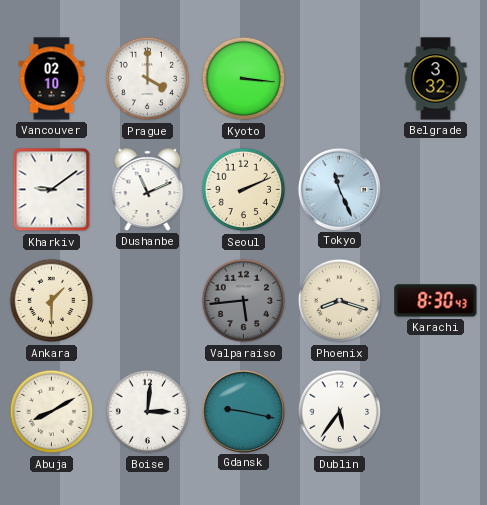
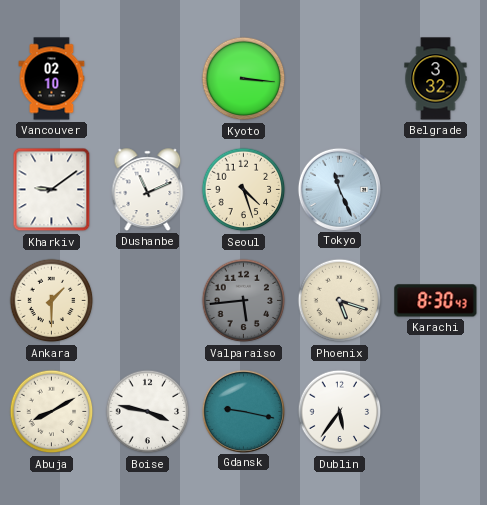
Prague: 4:00 -> none (148, 79)
Seoul: 2:11 -> 4:27 (244, 190)
Phoenix: 8:18 -> 5:18 (340, 301)
Boise: 3:01 -> 3:47 (148, 412)
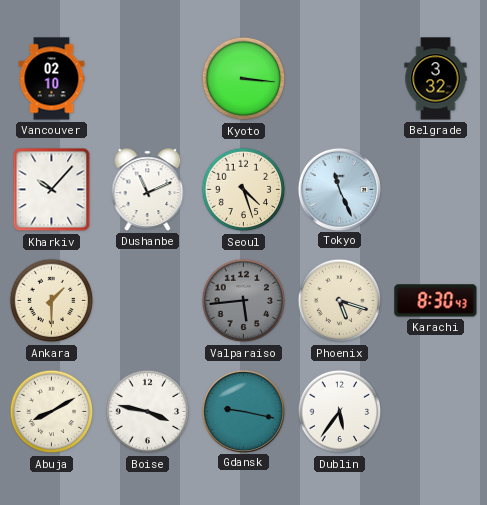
Kharkiv: 9:09 -> 10:07 (52, 190)
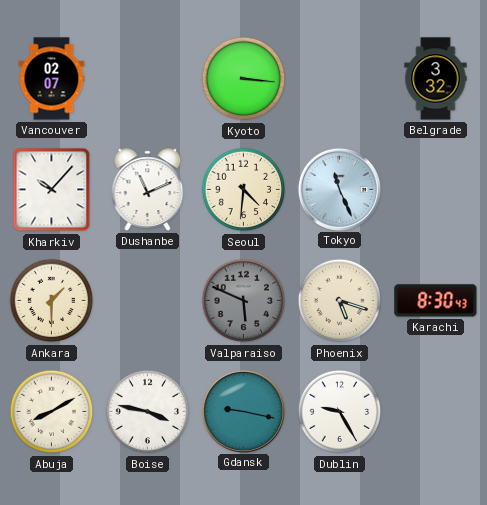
Vancouver: 02:10 -> 02:07 (52, 79)
Seoul: 4:27 -> 4:31 (244, 190)
Valparaiso: 5:44 -> 5:49 (244, 301)
Dublin: 5:36 -> 9:25 (340, 412)
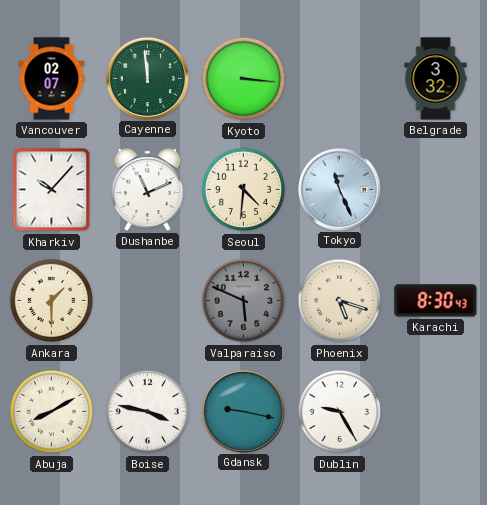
Cayenne: none -> 11:59 (147, 78)
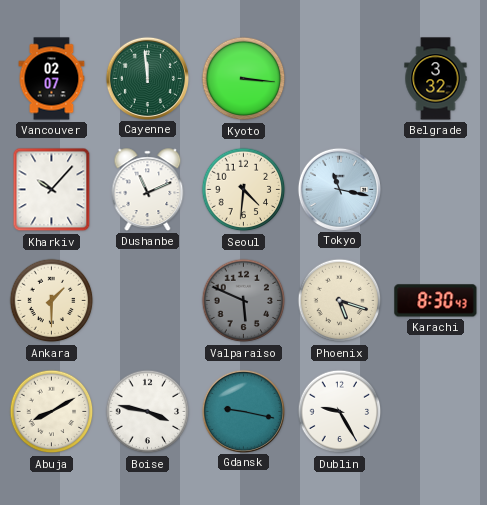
Tokyo: 11:26 -> 11:17 (339, 189)
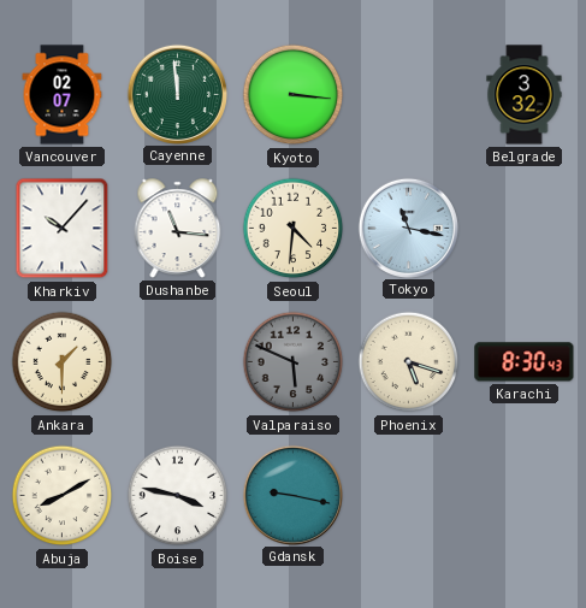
Dushanbe: 11:11 -> 11:16 (178, 229)
Dublin: 9:25 -> none (340, 412)
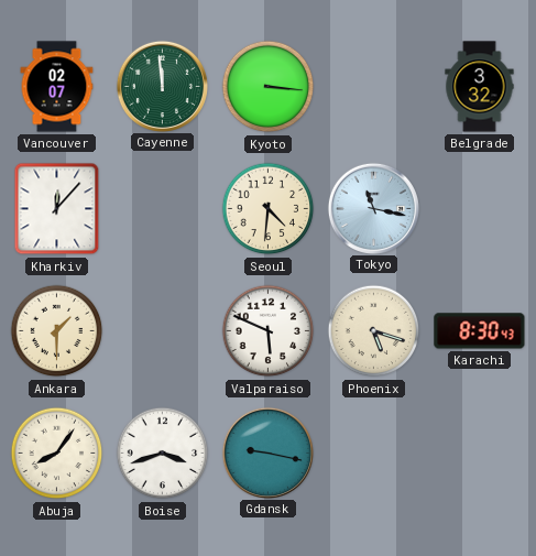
Kharkiv: 10:07 -> 12:07 (57, 209)
Dushanbe: 11:16 -> none (178, 229)
Valparaiso dial: grey -> white (269, 331)
Abuja: 8:10 -> 8:06 (57, 454)
Boise: 3:47 -> 3:42 (163, 454)
